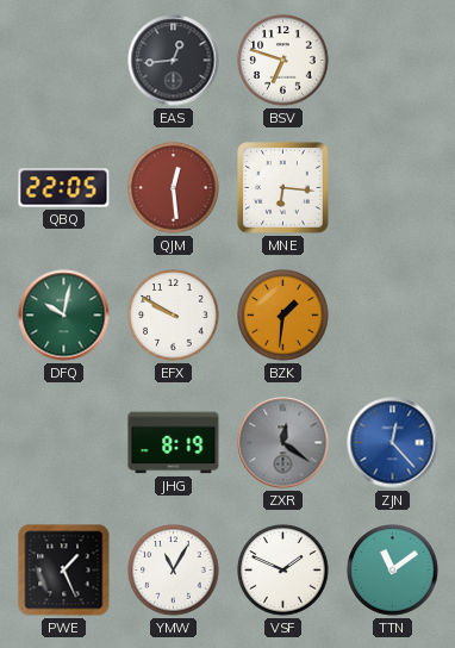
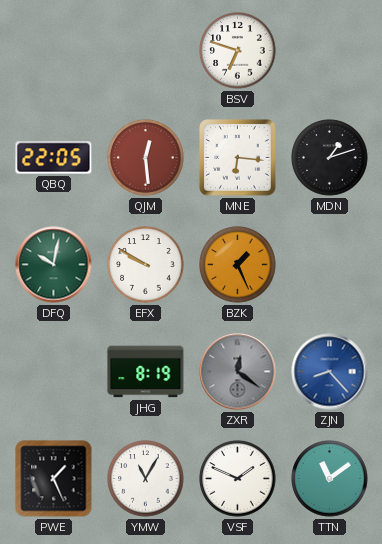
EAS: 12:44 -> none (174, 61)
MDN: none -> 1:12 (330, 158)
BZK: 1:31 -> 1:26 (238, 265)
ZJN: 12:23 -> 8:23 (330, 372)
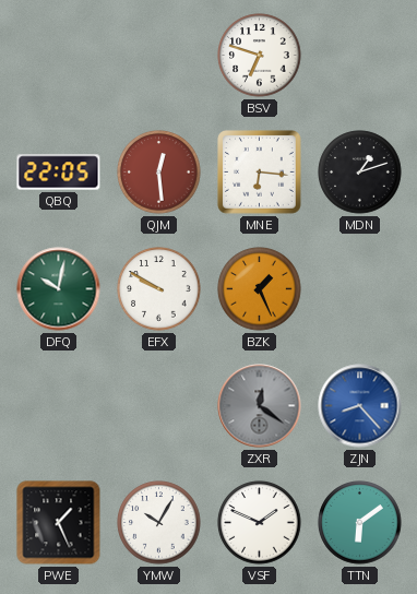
JHG: 8:19 -> none (146, 372)
YMW: 11:05 -> 10:05 (159, 523)
TTN: 11:09 -> 6:09 (360, 523)
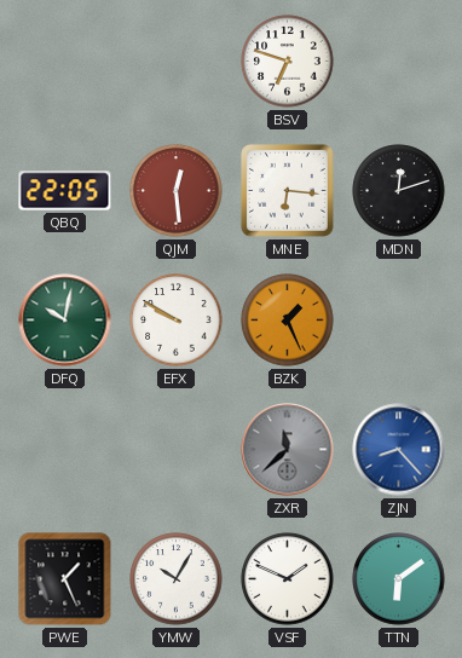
MDN: 1:12 -> 12:12 (399, 191)
ZXR: 12:21 -> 11:38 (288, 450)
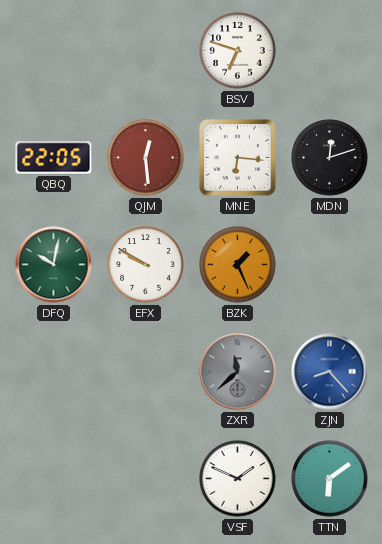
PWE: 1:26 -> none (65, 579)
YMW: 10:05 -> none (177, 579)
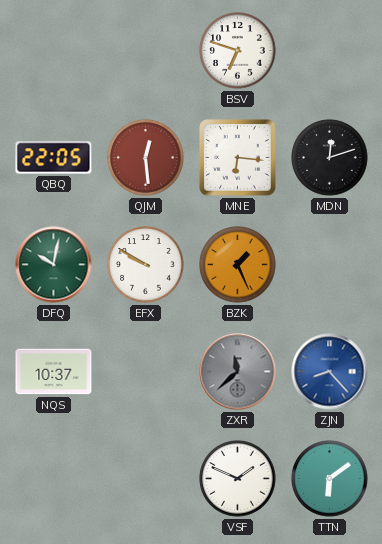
NQS: none -> 10:37 (54, 372)
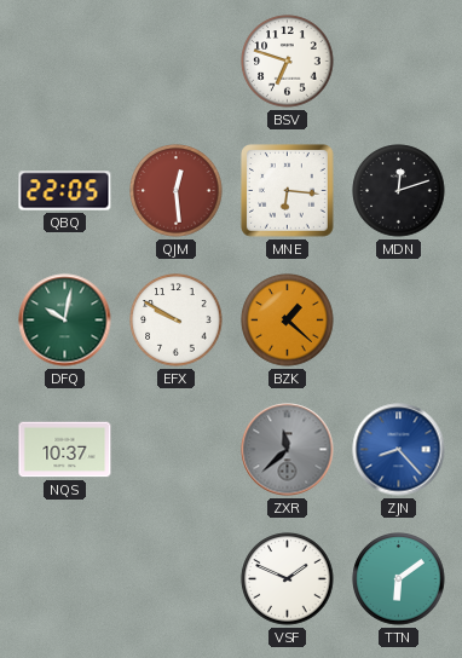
BZK: 1:26 -> 1:22 (288, 321)
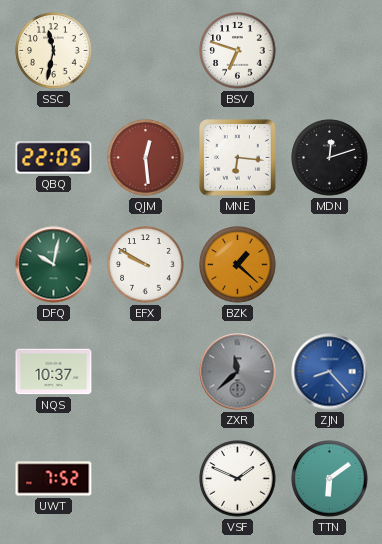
SSC: none -> 11:32 (54, 51)
UWT: none -> 7:52 (54, 479)
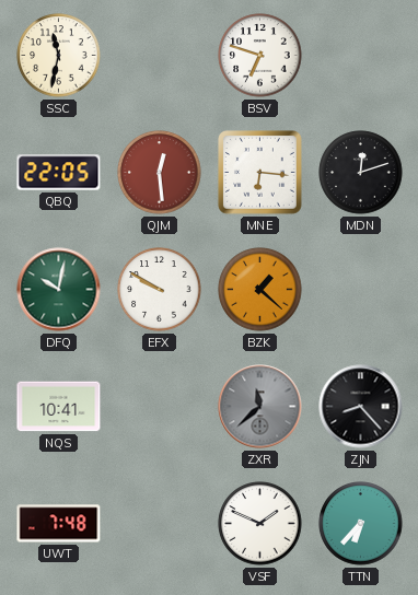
NQS: 10:37 -> 10:41 (59, 407)
ZJN dial: blue -> black (361, 407)
UWT: 7:52 -> 7:48 (59, 524)
TTN: 6:09 -> 6:37 (361, 524)
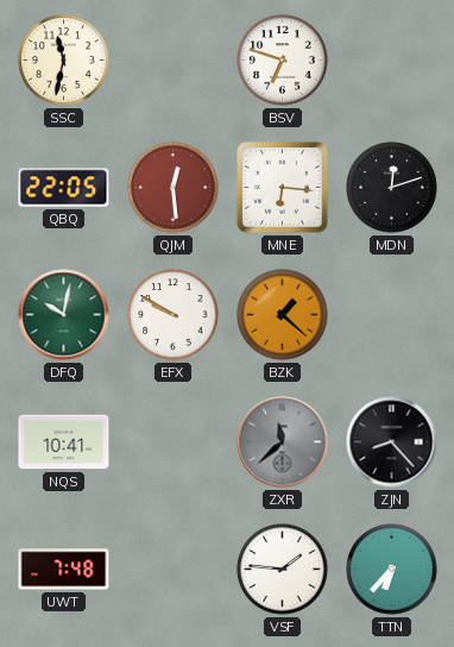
VSF: 1:49 -> 1:46 (283, 570)
